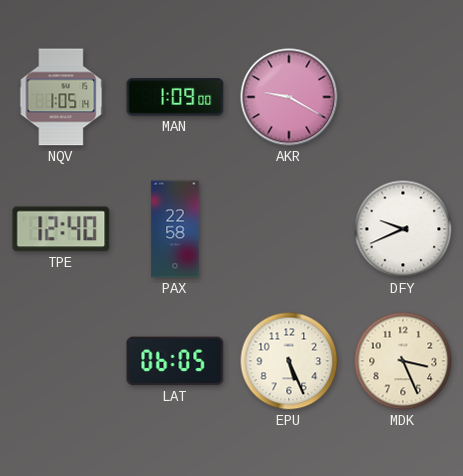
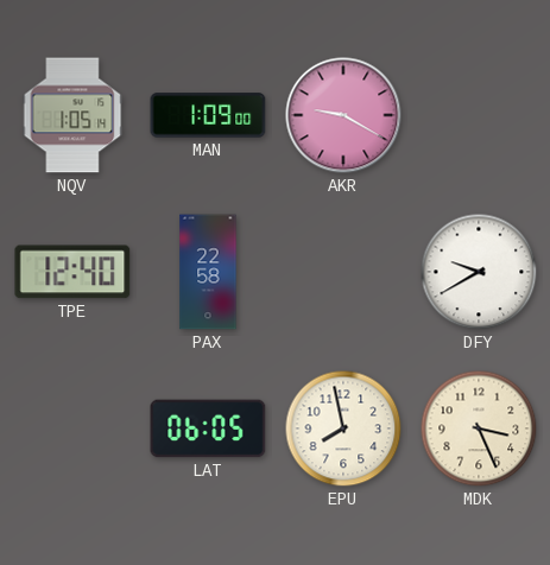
DFY: 9:41 -> 9:40 (479, 272)
EPU: 5:26 -> 7:58 (343, 428)
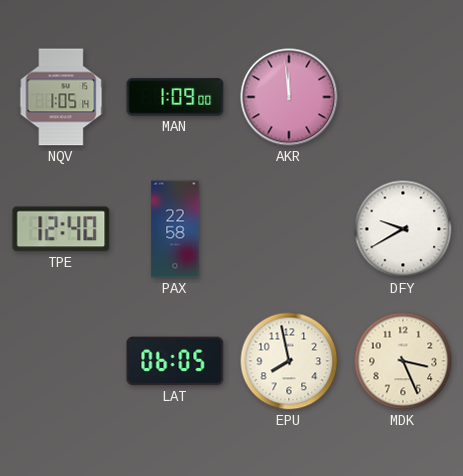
AKR: 9:20 -> 11:59 (289, 97)
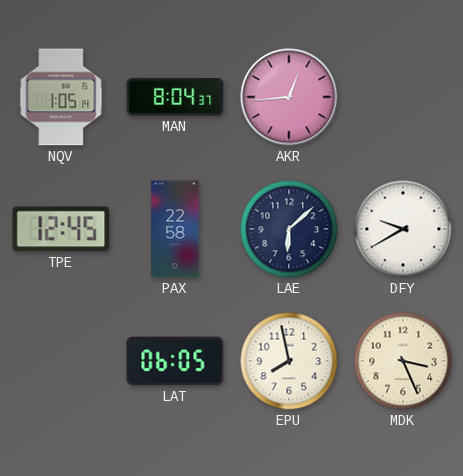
MAN: 1:09 -> 8:04 (175, 97)
AKR: 11:59 -> 12:44 (289, 97)
TPE: 12:40 -> 12:45 (61, 229)
LAE: none -> 6:08 (289, 229)
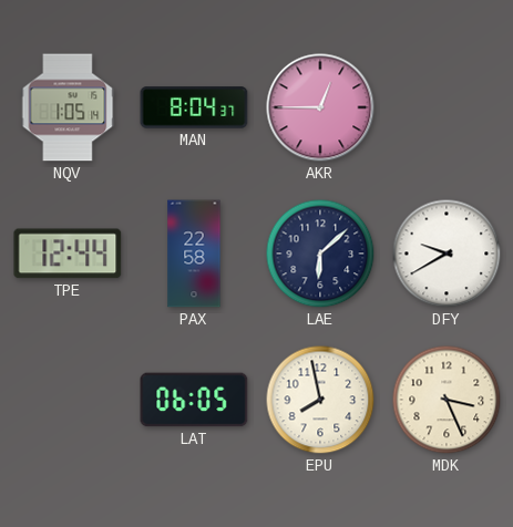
AKR: 12:44 -> 12:45 (320, 107)
TPE: 12:45 -> 12:44 (68, 254)
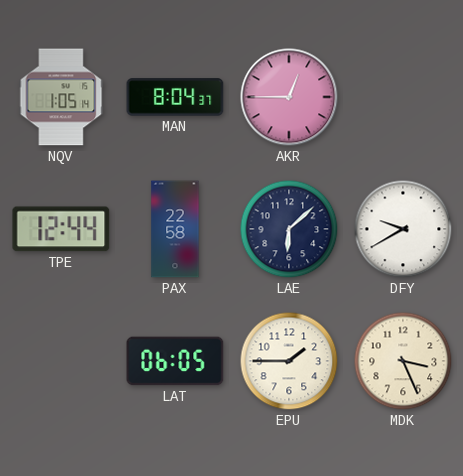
EPU: 7:58 -> 1:45 (289, 361)
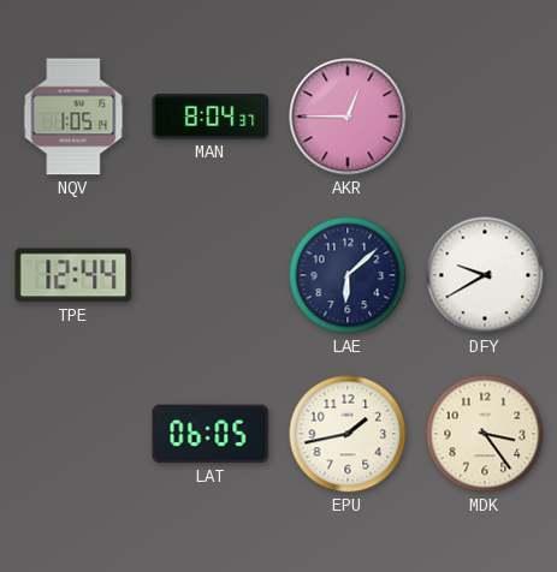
PAX: 22:58 -> none (175, 229)
EPU: 1:45 -> 1:43 (348, 434)
MDK: 3:26 -> 3:24 (485, 434)
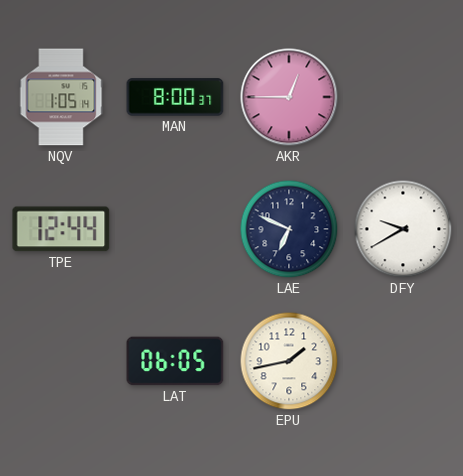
MAN: 8:04 -> 8:00 (175, 97)
LAE: 6:08 -> 6:49 (289, 229)
MDK: 3:24 -> none (485, 434)
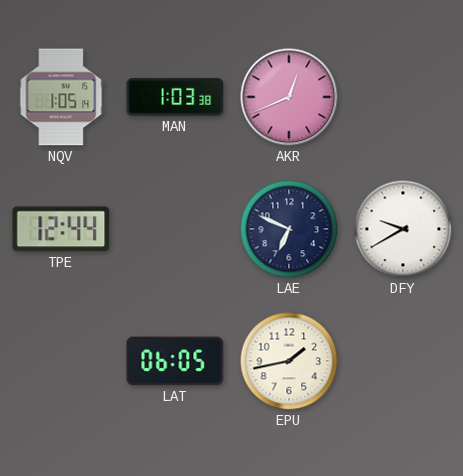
MAN: 8:00 -> 1:03 (175, 97)
AKR: 12:45 -> 12:41 (289, 97)
